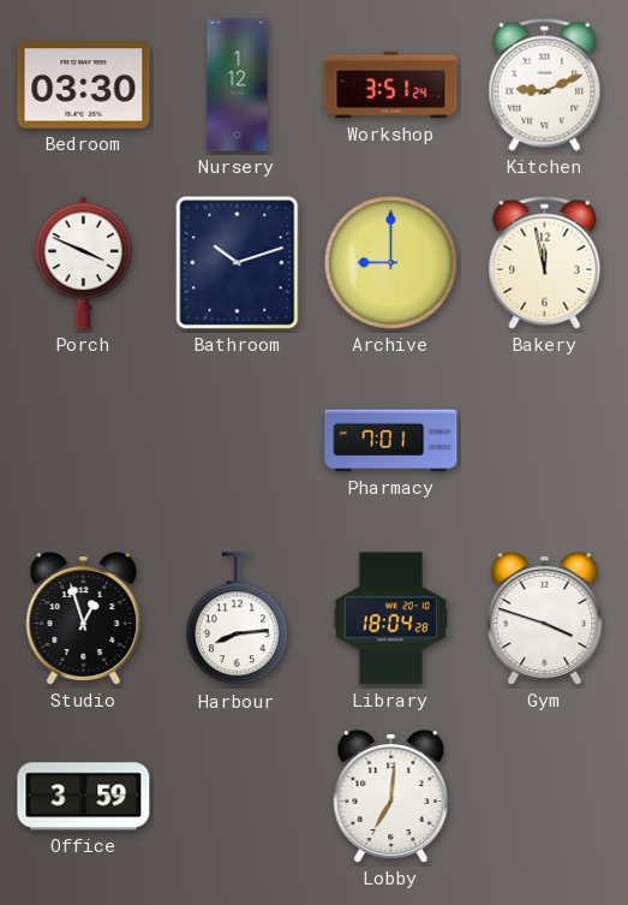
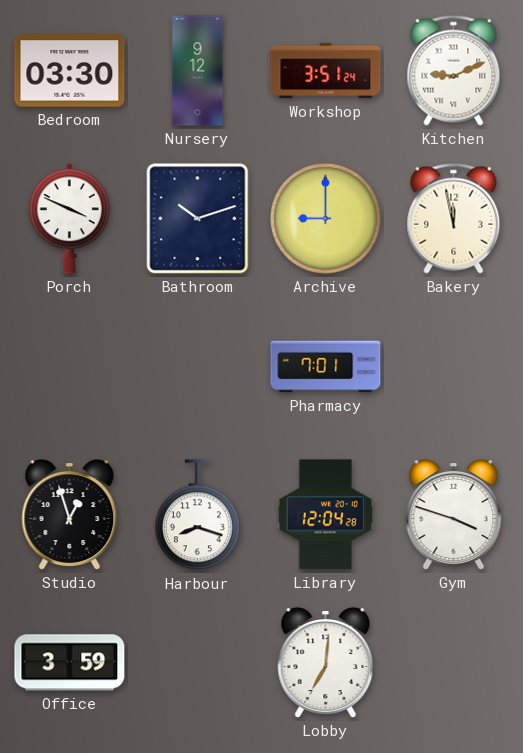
Nursery: 1:12 -> 9:12 (198, 71)
Harbour: 8:14 -> 8:18 (197, 515)
Library: 18:04 -> 12:04 (325, 515)
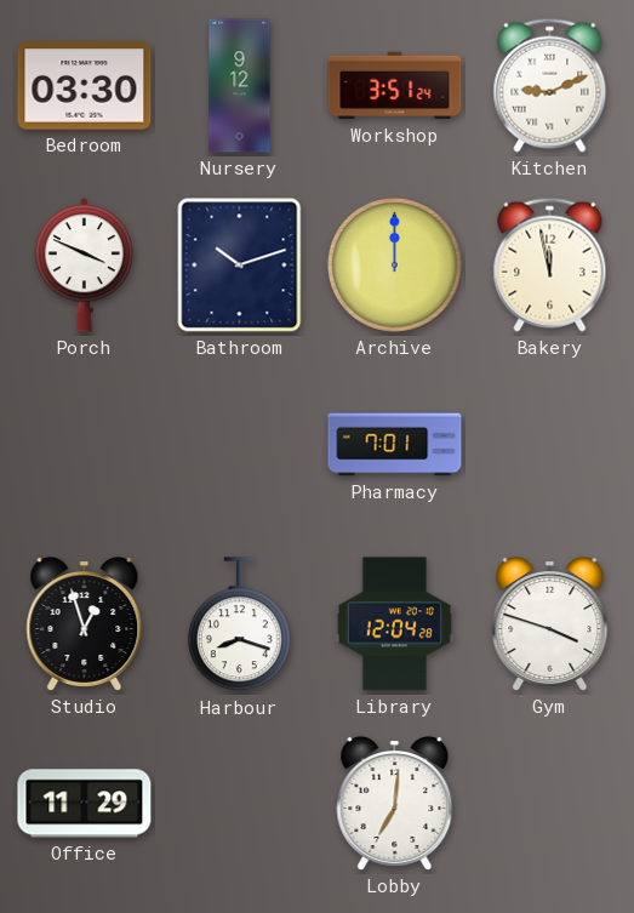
Archive: 9:00 -> 12:00 (395, 266)
Office: 3:59 -> 11:29 (85, 804)
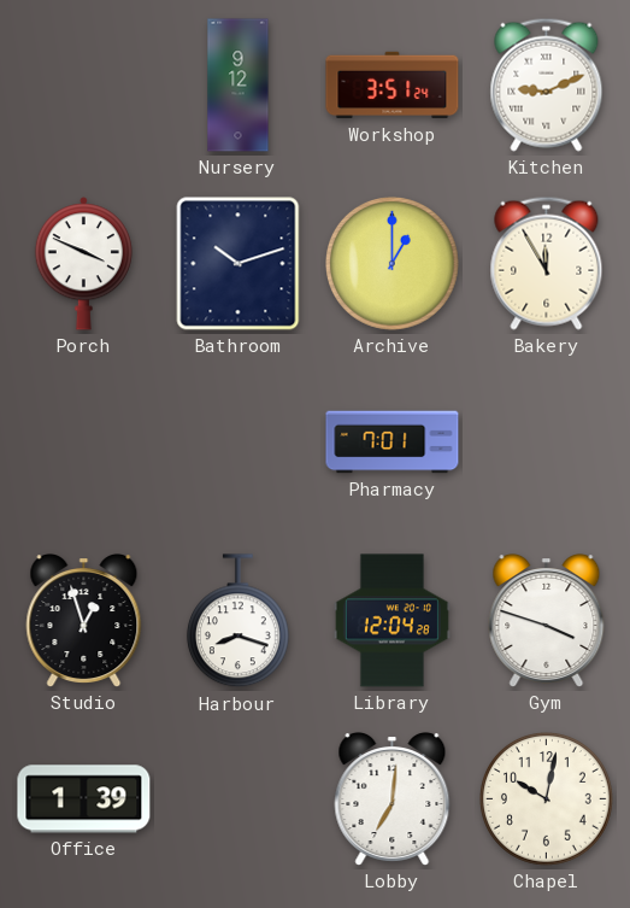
Bedroom: 03:30 -> none (85, 86)
Archive: 12:00 -> 1:00 (393, 264)
Bakery: 11:58 -> 11:55 (547, 263)
Office: 11:29 -> 1:39 (84, 799)
Chapel: none -> 10:02 (547, 799)
